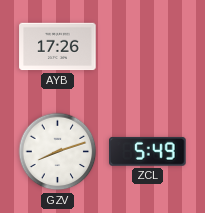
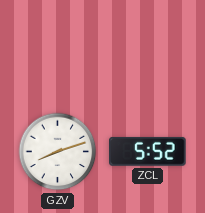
AYB: 17:26 -> none (58, 47)
ZCL: 5:49 -> 5:52 (148, 151)
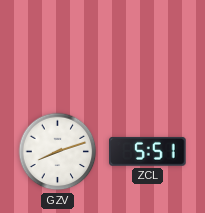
ZCL: 5:52 -> 5:51 (148, 151)
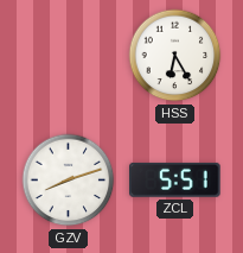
HSS: none -> 6:25 (175, 56)
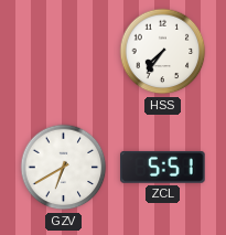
HSS: 6:25 -> 7:36 (163, 52)
GZV: 8:12 -> 6:40 (64, 168)
